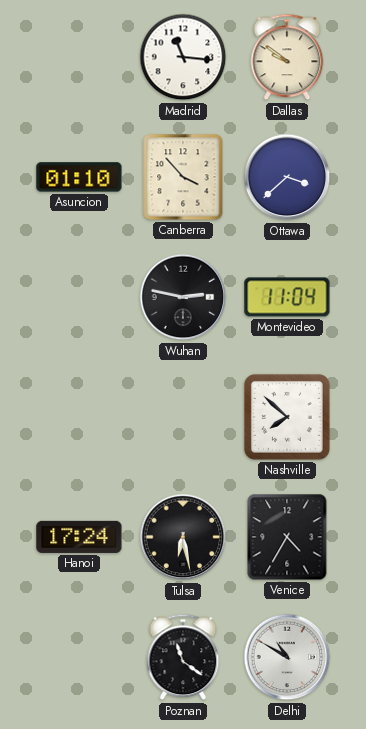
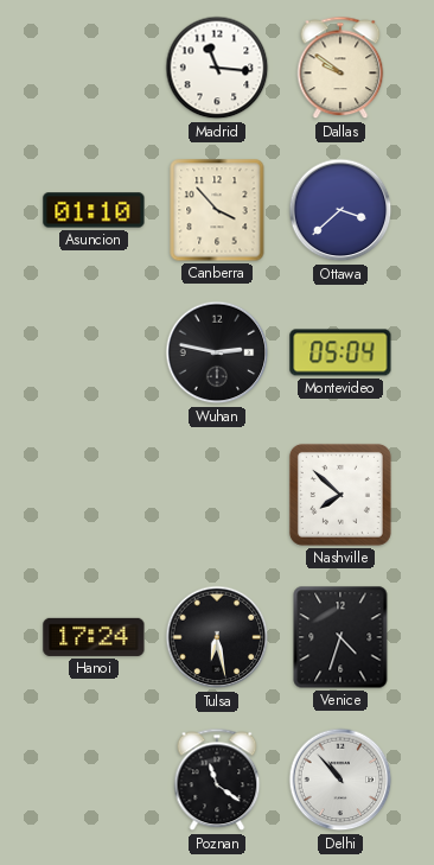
Montevideo: 11:04 -> 05:04 (340, 352)
Venice: 4:35 -> 4:33 (340, 637)
Delhi: 10:50 -> 10:53 (340, 780)
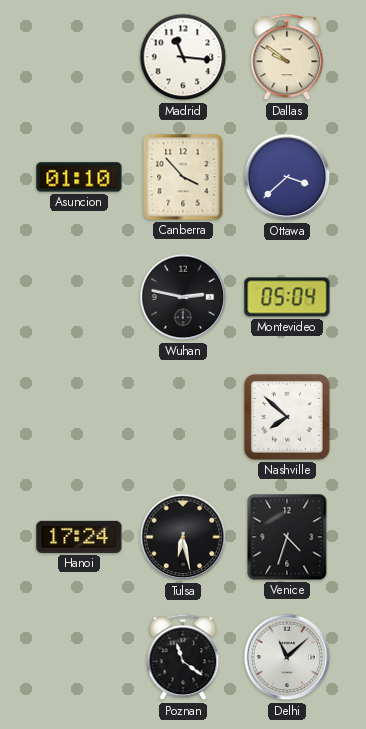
Delhi: 10:53 -> 11:08 (287, 657)
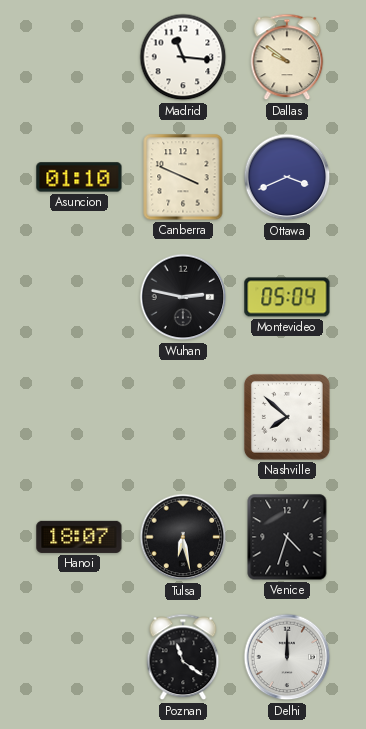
Canberra: 3:53 -> 3:49 (183, 177)
Ottawa: 3:38 -> 3:41 (287, 177)
Hanoi: 17:24 -> 18:07 (79, 537)
Delhi: 11:08 -> 12:00 (287, 657)
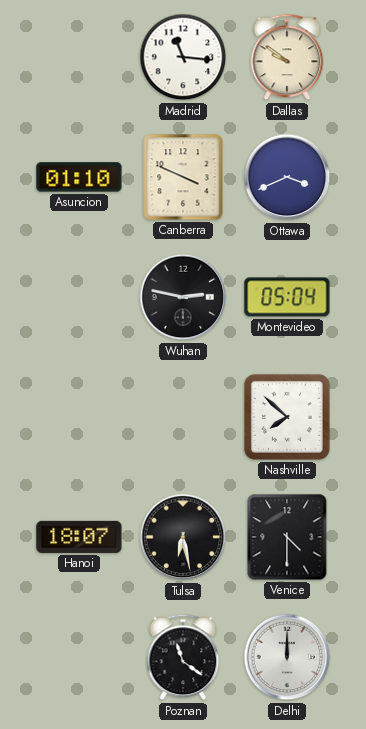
Venice: 4:33 -> 4:30 (287, 537)
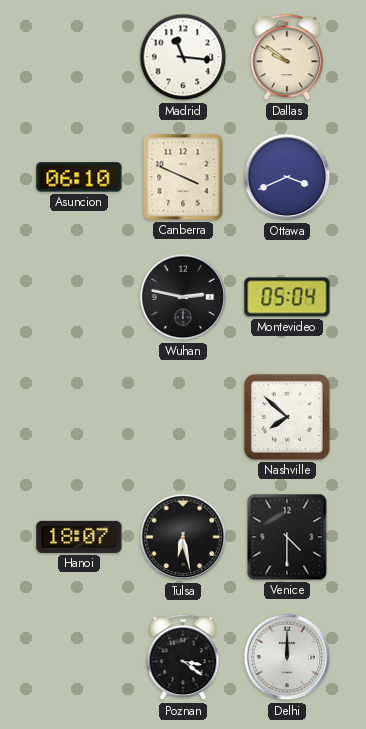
Asuncion: 01:10 -> 06:10 (79, 177)
Poznan: 11:21 -> 3:21 (183, 657)
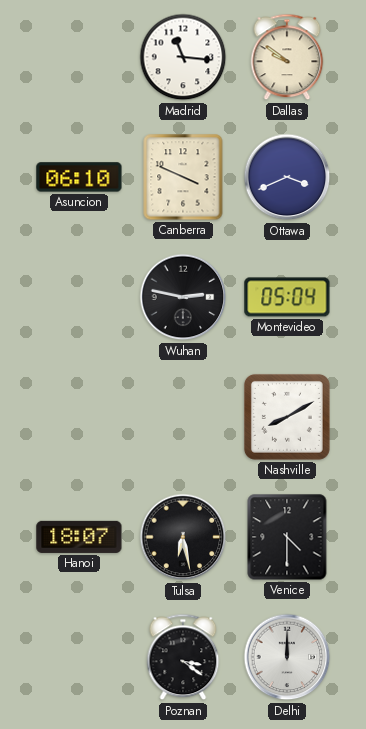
Nashville: 7:52 -> 8:10 (287, 417)
